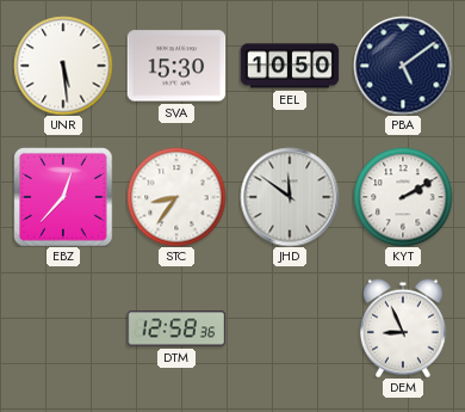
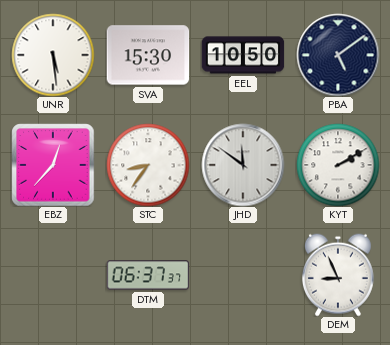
DTM: 12:58 -> 06:37 (148, 275)
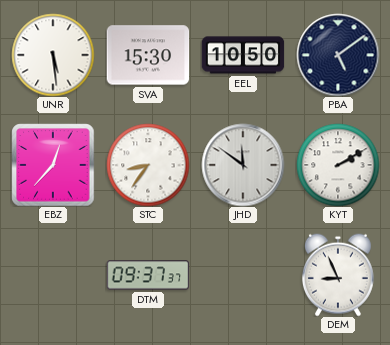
DTM: 06:37 -> 09:37 (148, 275)
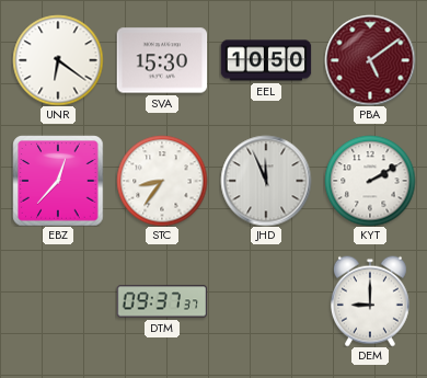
UNR: 5:29 -> 6:21 (58, 60)
PBA dial: navy -> burgundy (370, 60)
JHD: 11:51 -> 11:56 (266, 181)
DEM: 8:56 -> 9:00 (370, 301)
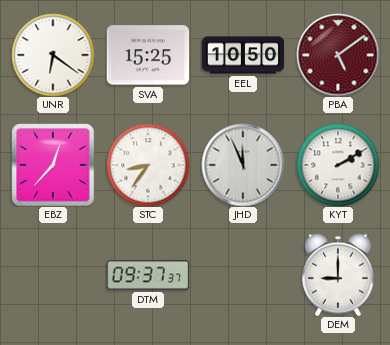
SVA: 15:30 -> 15:25 (148, 55)
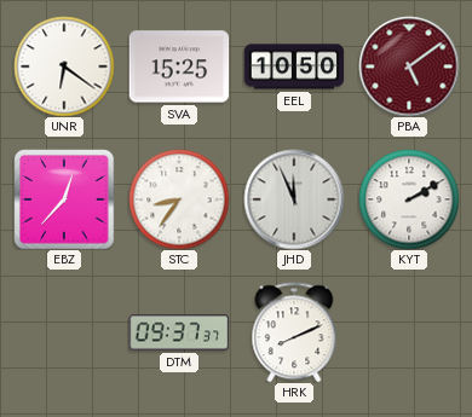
HRK: none -> 8:11 (294, 332)
DEM: 9:00 -> none (338, 275)
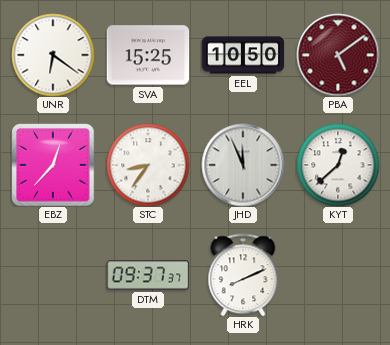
KYT: 2:10 -> 12:38 (338, 165)
